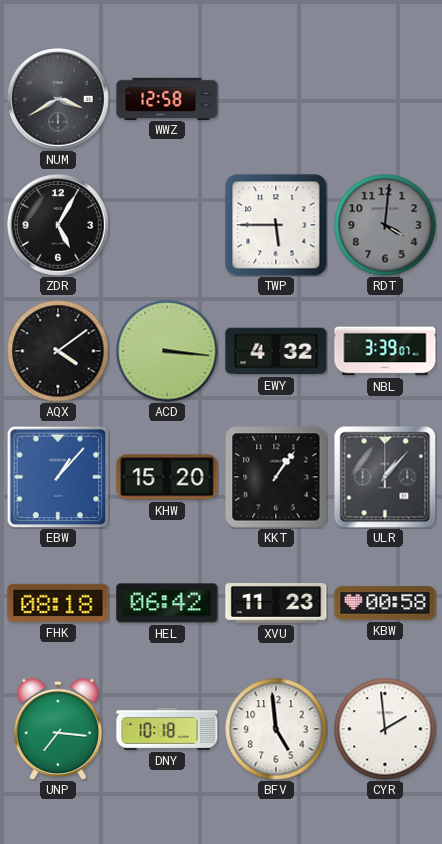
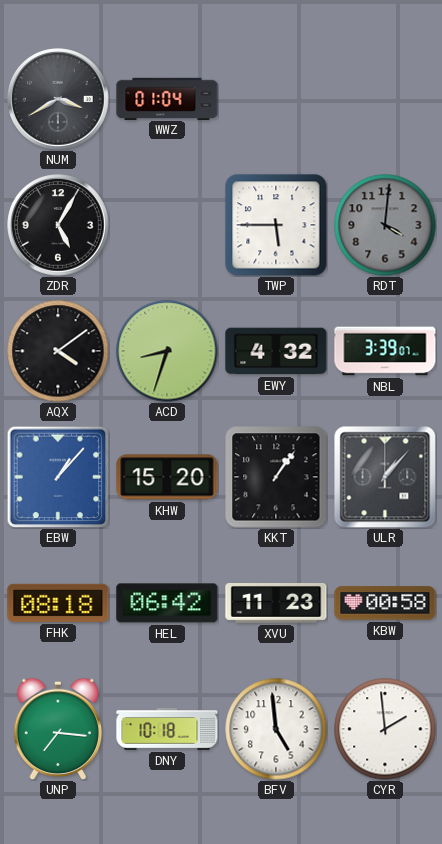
WWZ: 12:58 -> 01:04 (167, 98)
ACD: 3:16 -> 8:33 (167, 351)
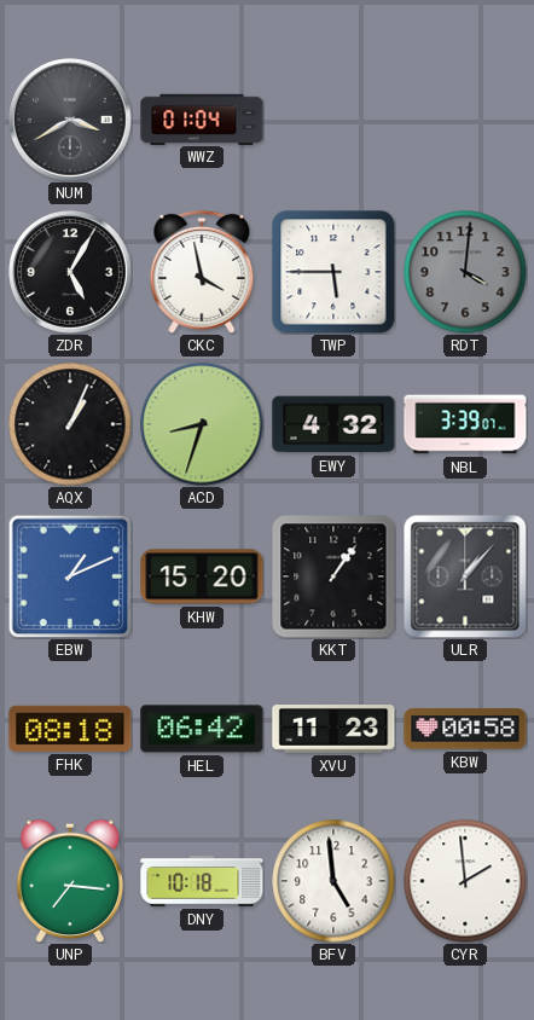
CKC: none -> 3:58 (202, 272)
AQX: 4:09 -> 1:04 (70, 424)
EBW: 1:07 -> 1:11 (70, 576)
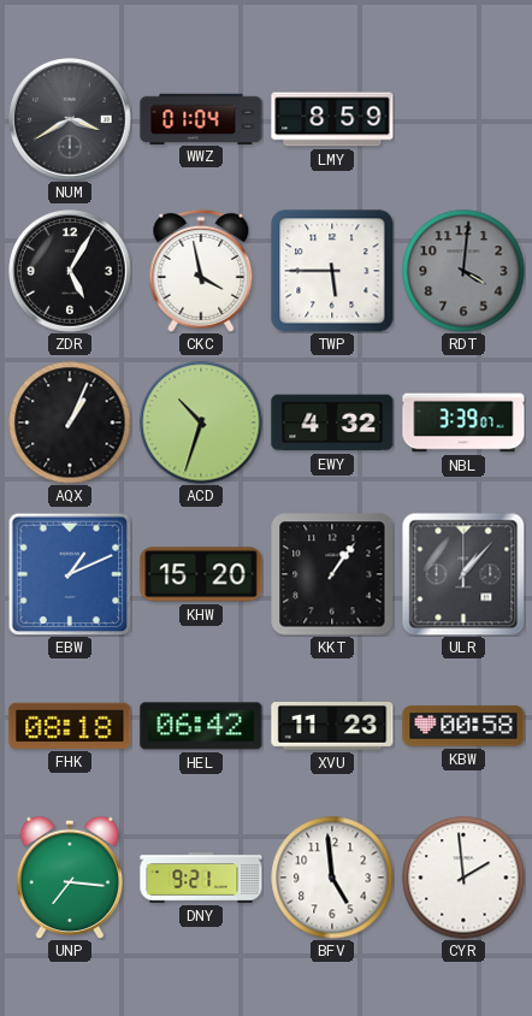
LMY: none -> 8:59 (332, 119)
ACD: 8:33 -> 10:33 (201, 423)
DNY: 10:18 -> 9:21 (201, 878)
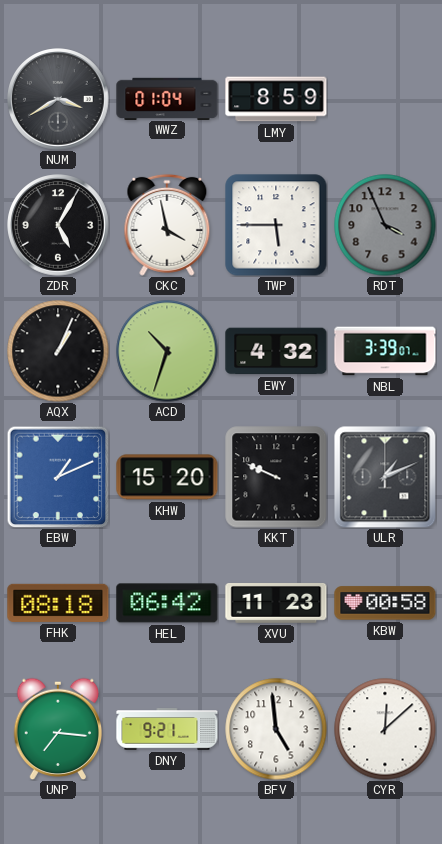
RDT: 4:01 -> 3:56 (385, 225)
KKT: 1:06 -> 9:49 (276, 477)
ULR: 1:07 -> 1:11 (385, 477)
CYR: 1:59 -> 12:08 (385, 729)
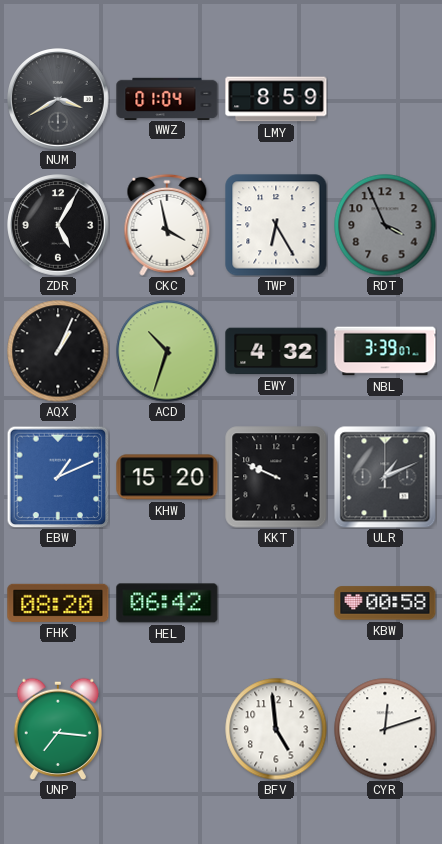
TWP: 5:45 -> 6:25 (276, 225)
FHK: 08:18 -> 08:20 (58, 603)
XVU: 11:23 -> none (276, 604)
DNY: 9:21 -> none (167, 729)
CYR: 12:08 -> 12:12 (385, 729)
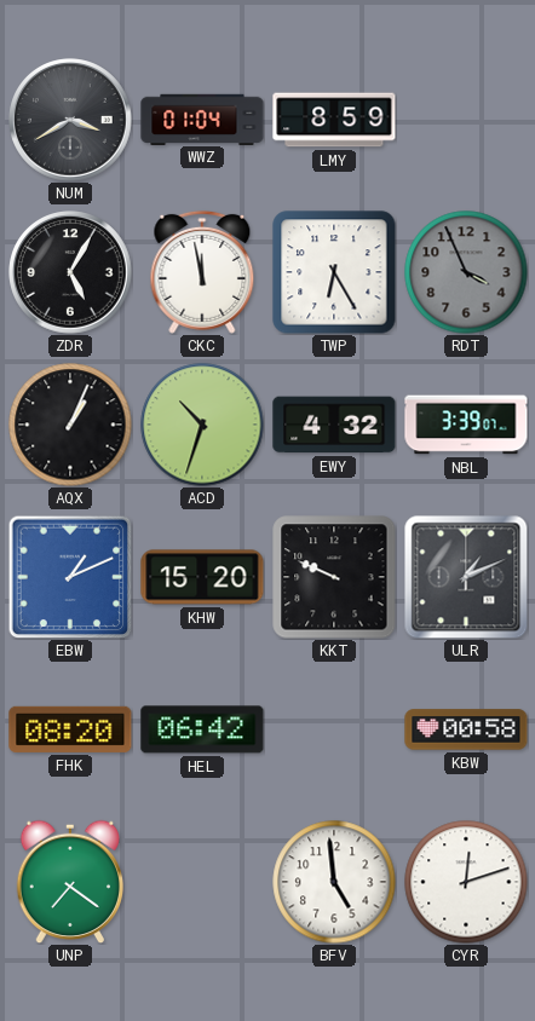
CKC: 3:58 -> 11:58 (202, 272)
UNP: 7:16 -> 7:21 (70, 882)
